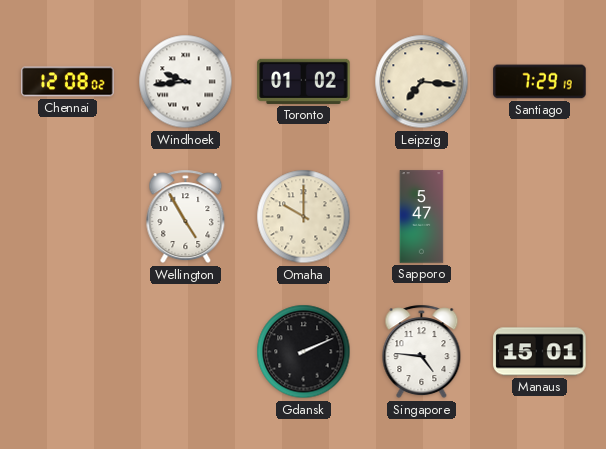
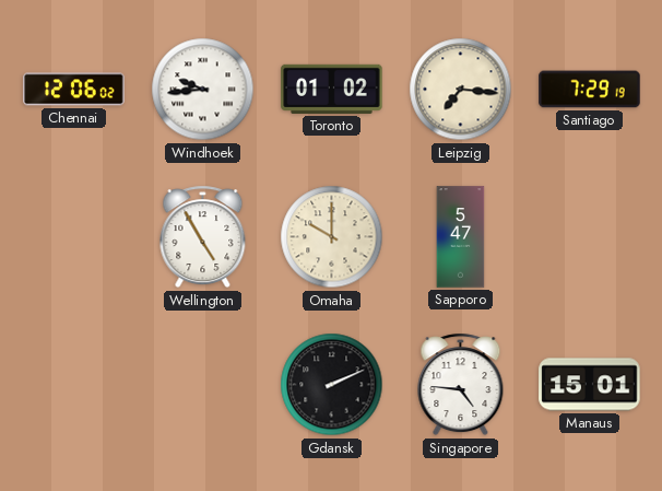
Chennai: 12:08 -> 12:06 (74, 90)
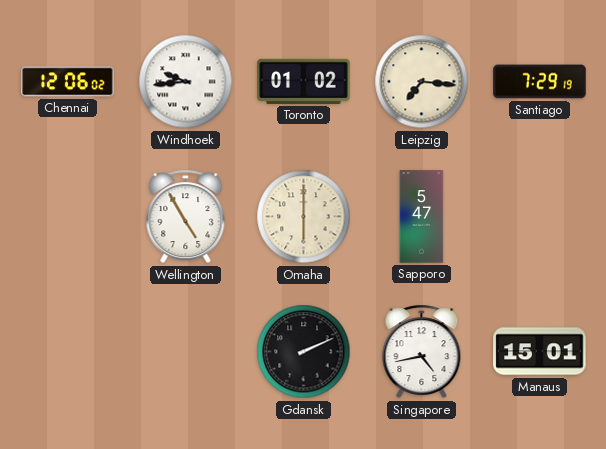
Omaha: 10:00 -> 6:00 (304, 217)
Singapore: 4:46 -> 4:43 (422, 352)
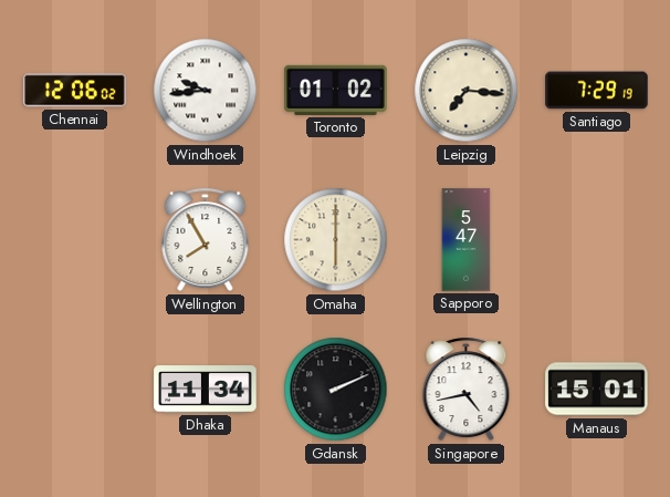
Wellington: 4:55 -> 7:55 (206, 240)
Dhaka: none -> 11:34 (206, 390)
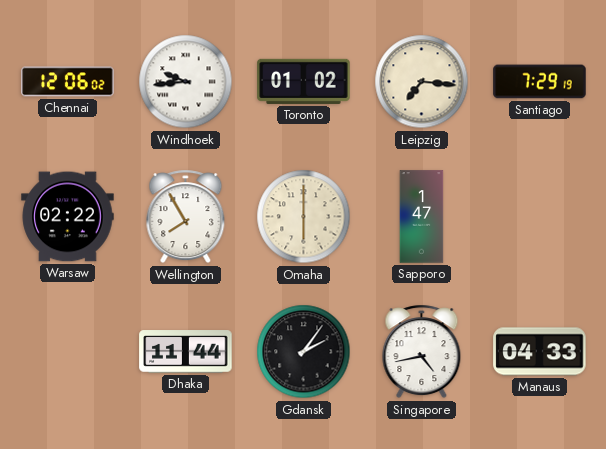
Warsaw: none -> 02:22 (68, 217)
Sapporo: 5:47 -> 1:47 (422, 217)
Dhaka: 11:34 -> 11:44 (186, 352)
Gdansk: 2:11 -> 2:06 (304, 352)
Manaus: 15:01 -> 04:33 (540, 352)
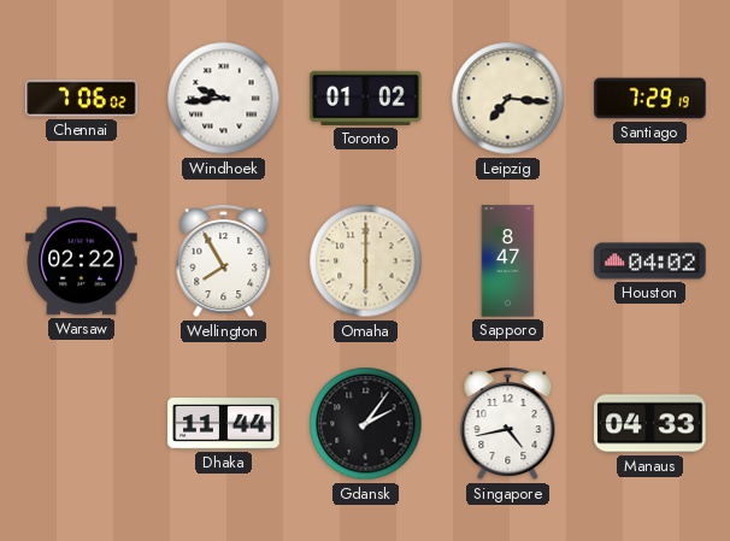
Chennai: 12:06 -> 7:06 (82, 99)
Sapporo: 1:47 -> 8:47 (508, 261)
Houston: none -> 04:02 (650, 261)
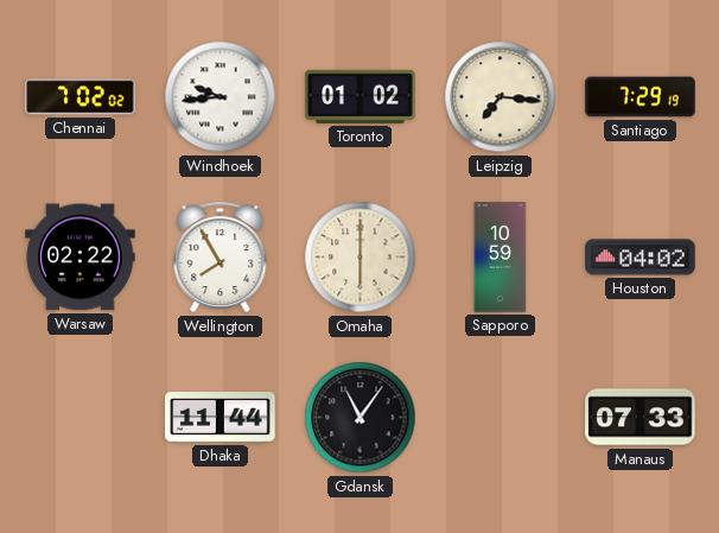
Chennai: 7:06 -> 7:02 (81, 97)
Sapporo: 8:47 -> 10:59 (501, 258)
Gdansk: 2:06 -> 11:06 (361, 418)
Singapore: 4:43 -> none (508, 424)
Manaus: 04:33 -> 07:33 (641, 418)
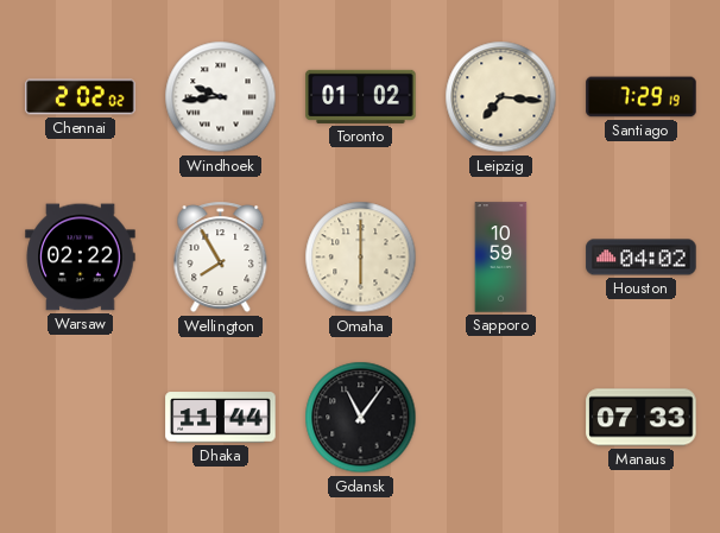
Chennai: 7:02 -> 2:02 (81, 97)
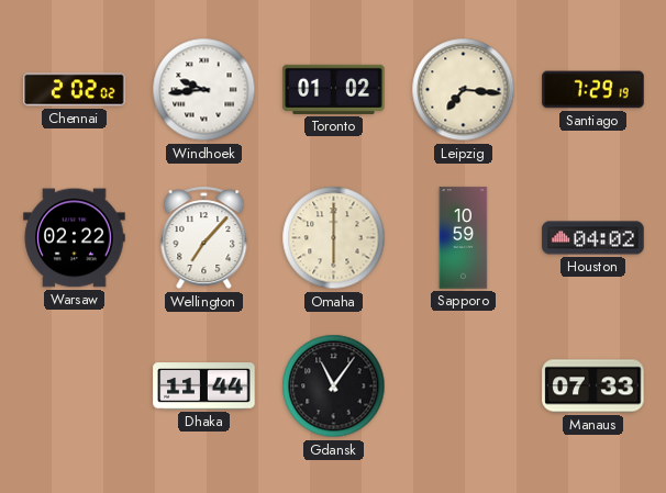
Wellington: 7:55 -> 7:07 (204, 238)
